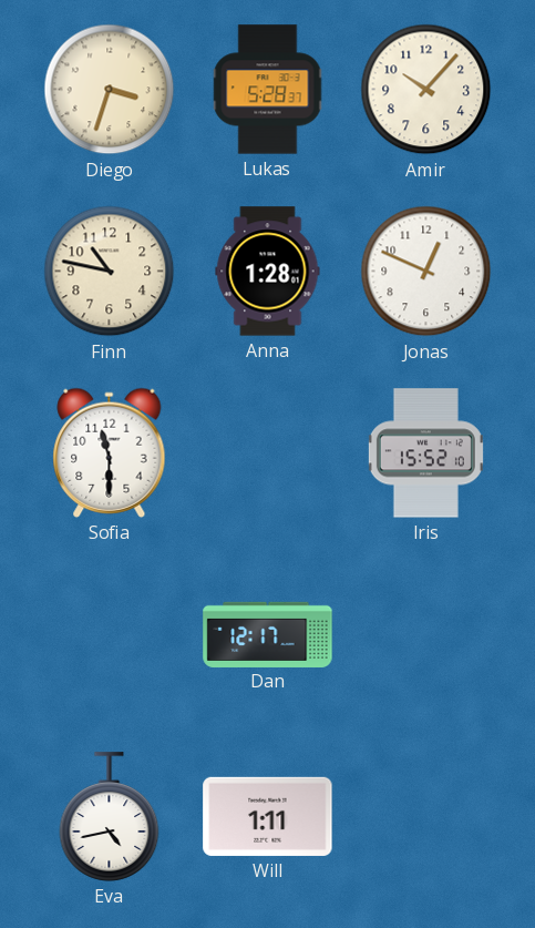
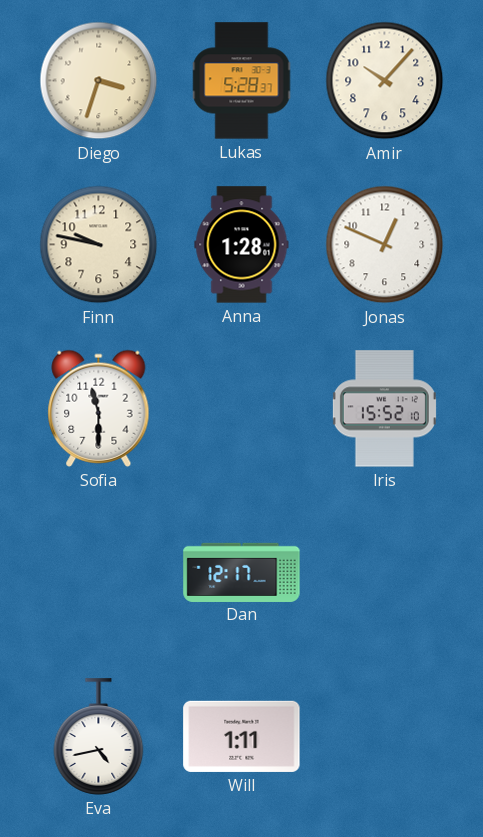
Finn: 10:47 -> 9:47 (99, 245)
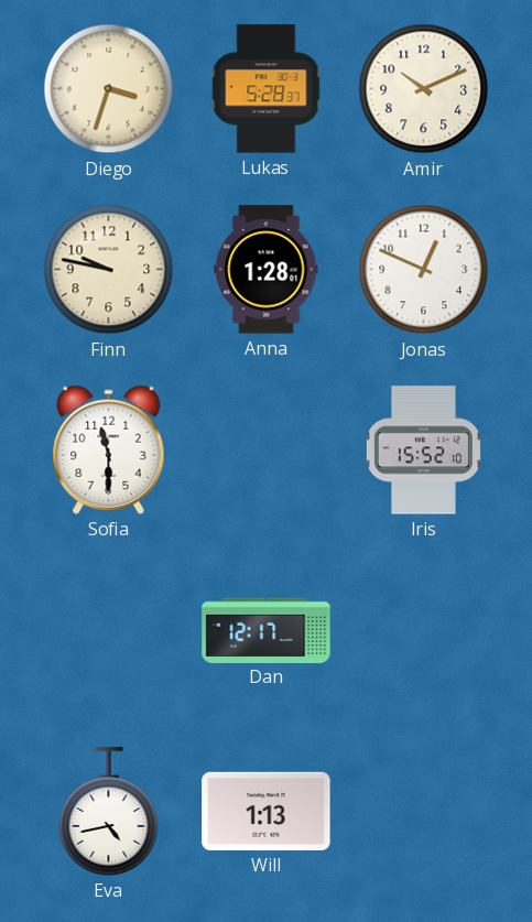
Amir: 10:07 -> 10:11 (424, 89)
Will: 1:11 -> 1:13 (267, 811)
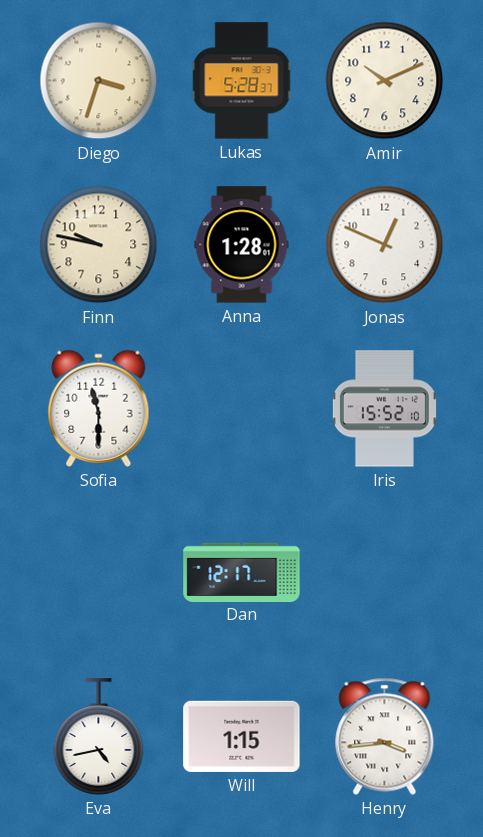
Will: 1:13 -> 1:15 (242, 736)
Henry: none -> 3:44 (385, 736)
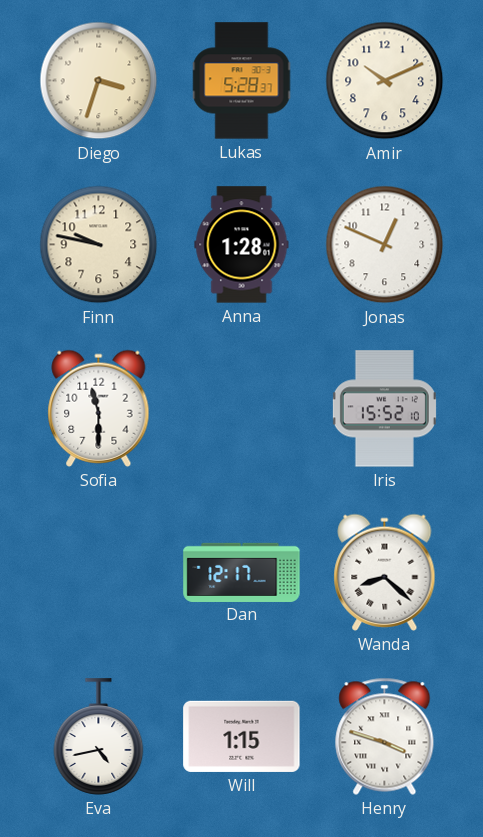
Wanda: none -> 8:22 (385, 572)
Henry: 3:44 -> 3:48 (385, 736)
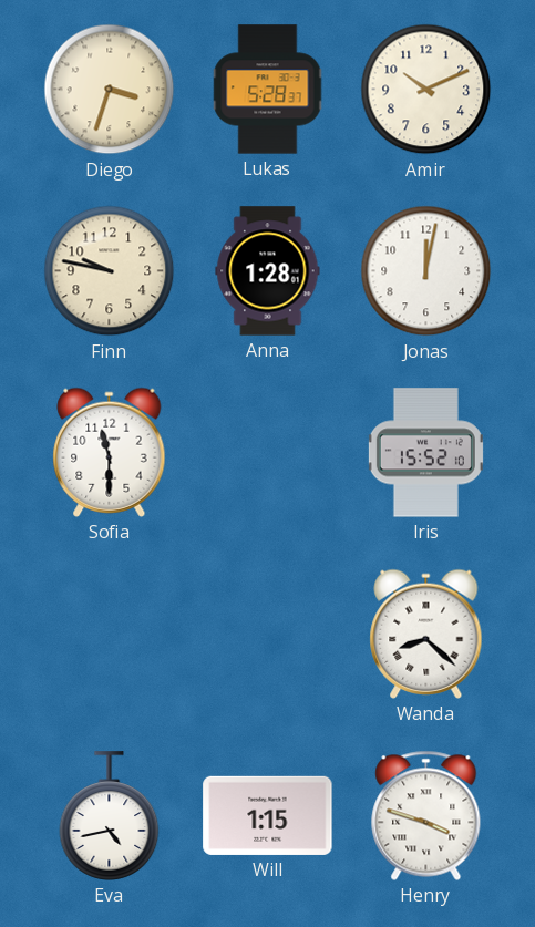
Jonas: 12:49 -> 12:02 (426, 271)
Dan: 12:17 -> none (242, 572)
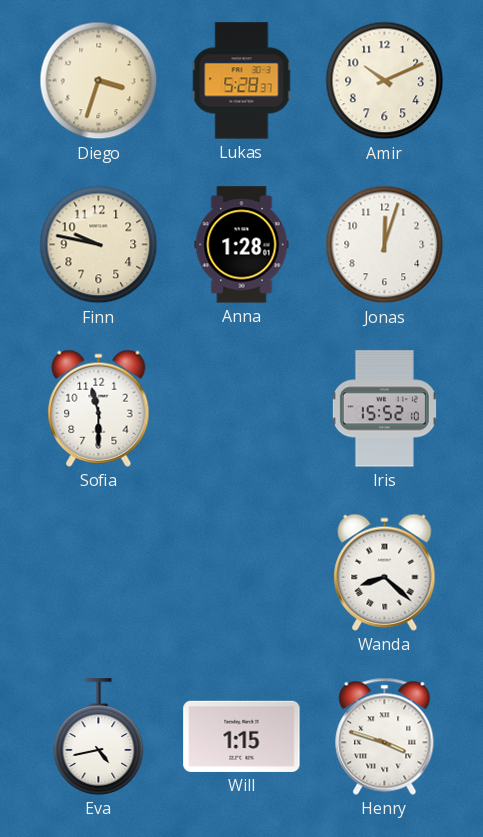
Jonas: 12:02 -> 12:03 (385, 245)
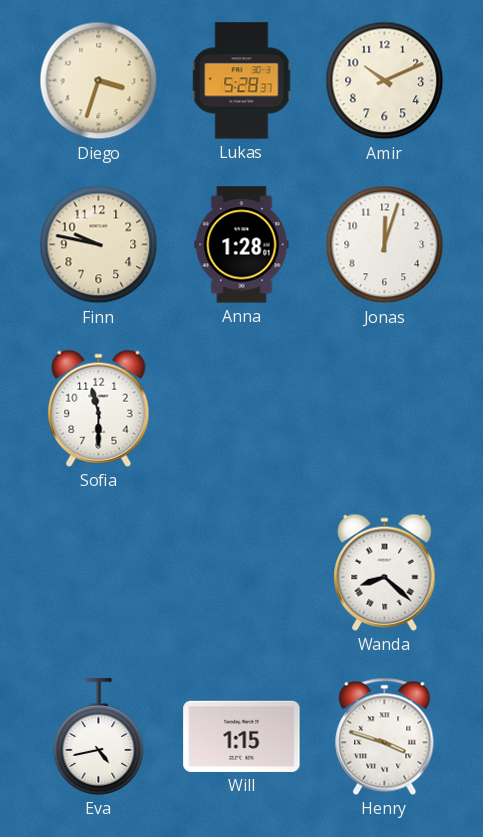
Iris: 15:52 -> none (384, 409)
